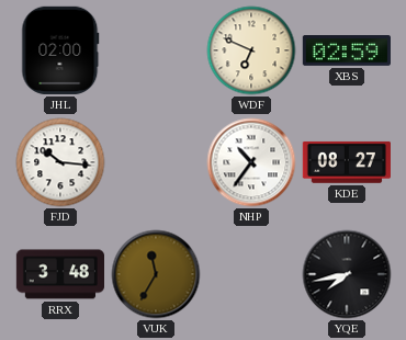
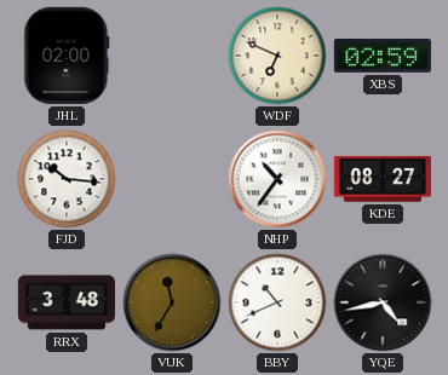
BBY: none -> 10:41 (277, 302)
YQE: 7:43 -> 4:43 (383, 302)
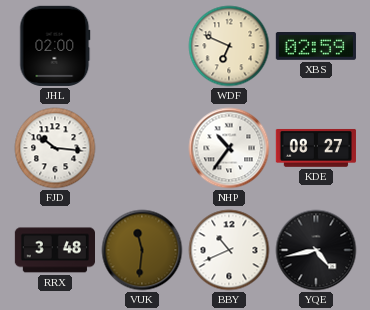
VUK: 11:35 -> 11:31 (142, 250)
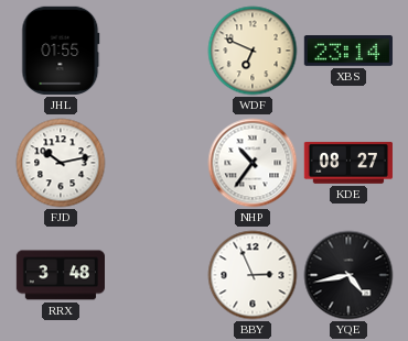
JHL: 02:00 -> 01:55 (61, 51)
XBS: 02:59 -> 23:14 (347, 51)
FJD: 10:16 -> 10:13 (61, 163)
VUK: 11:31 -> none (142, 250)
BBY: 10:41 -> 2:56 (253, 275)
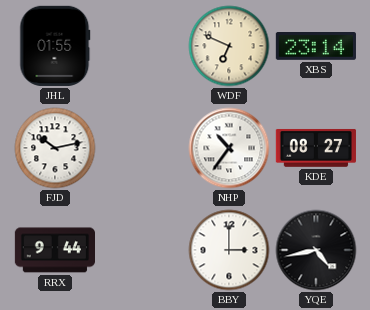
RRX: 3:48 -> 9:44 (54, 250)
BBY: 2:56 -> 3:00 (229, 250)
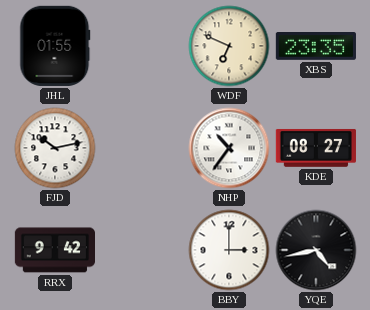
XBS: 23:14 -> 23:35 (315, 46)
RRX: 9:44 -> 9:42 (54, 250)
